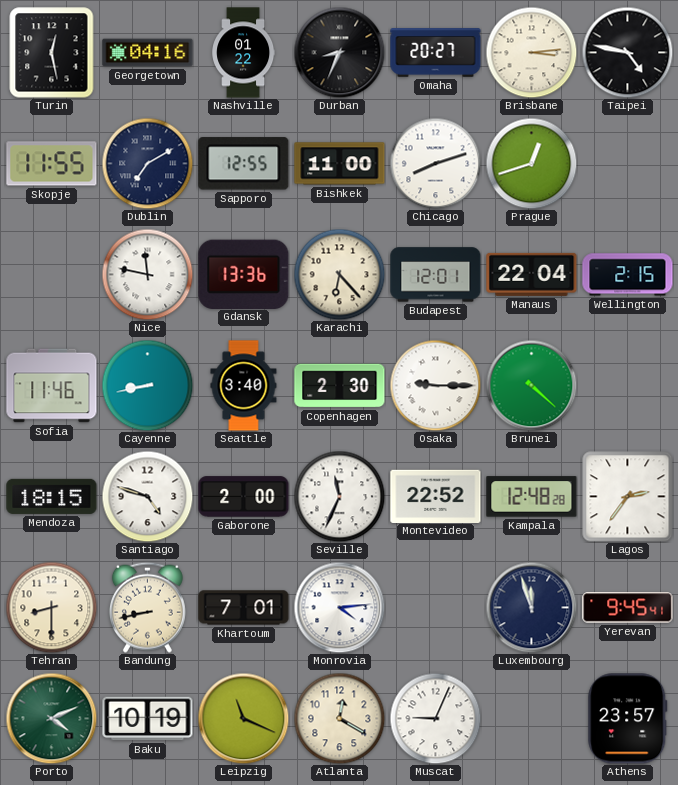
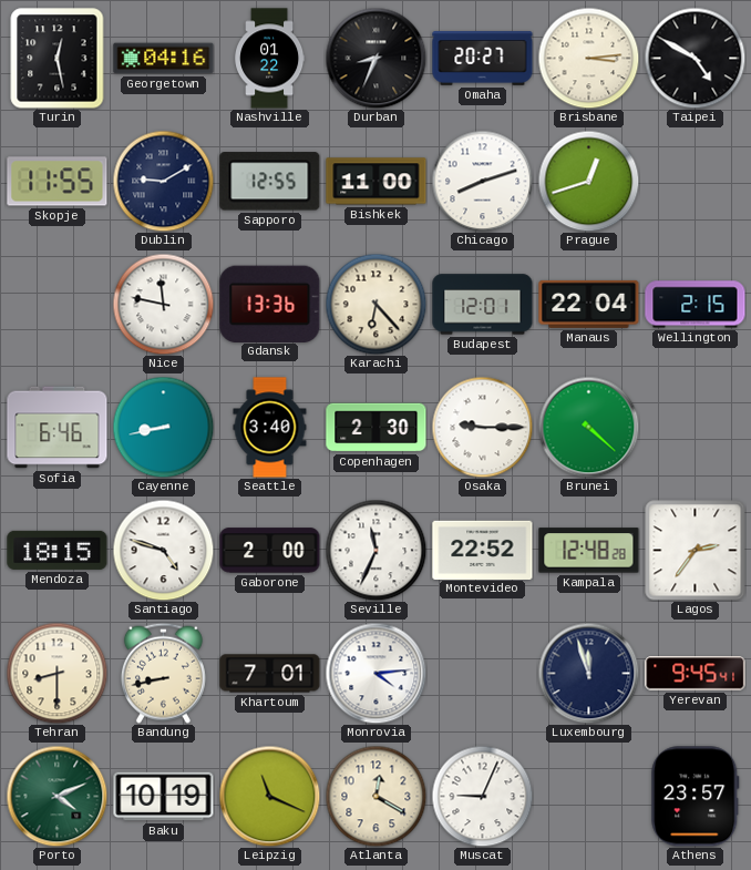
Taipei: 4:47 -> 4:50 (695, 58)
Dublin: 7:10 -> 9:10 (163, 181)
Sofia: 11:46 -> 6:46 (58, 428)
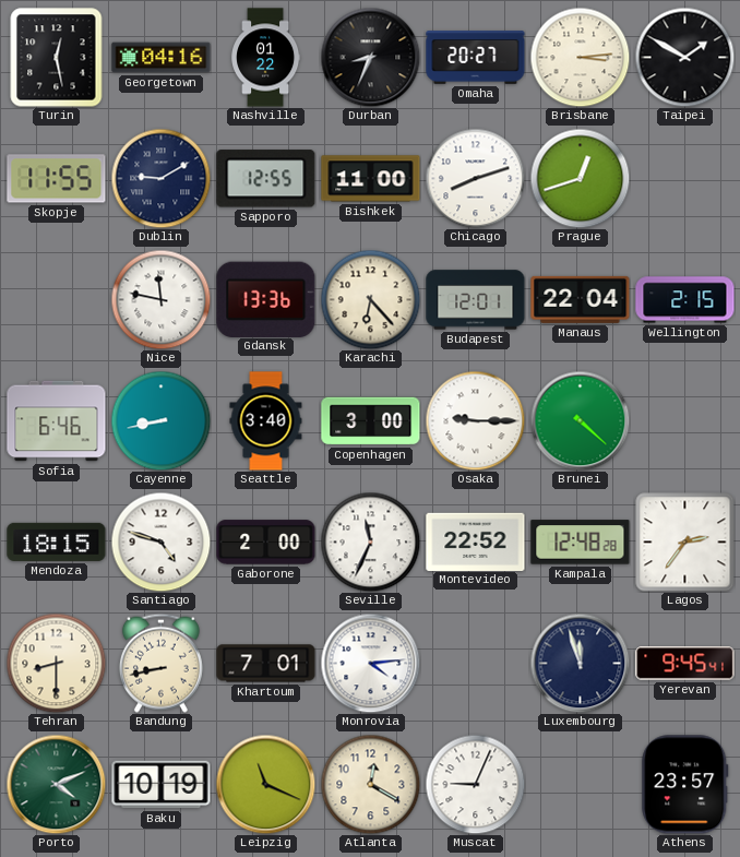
Taipei: 4:50 -> 1:50 (684, 57)
Copenhagen: 2:30 -> 3:00 (371, 421)
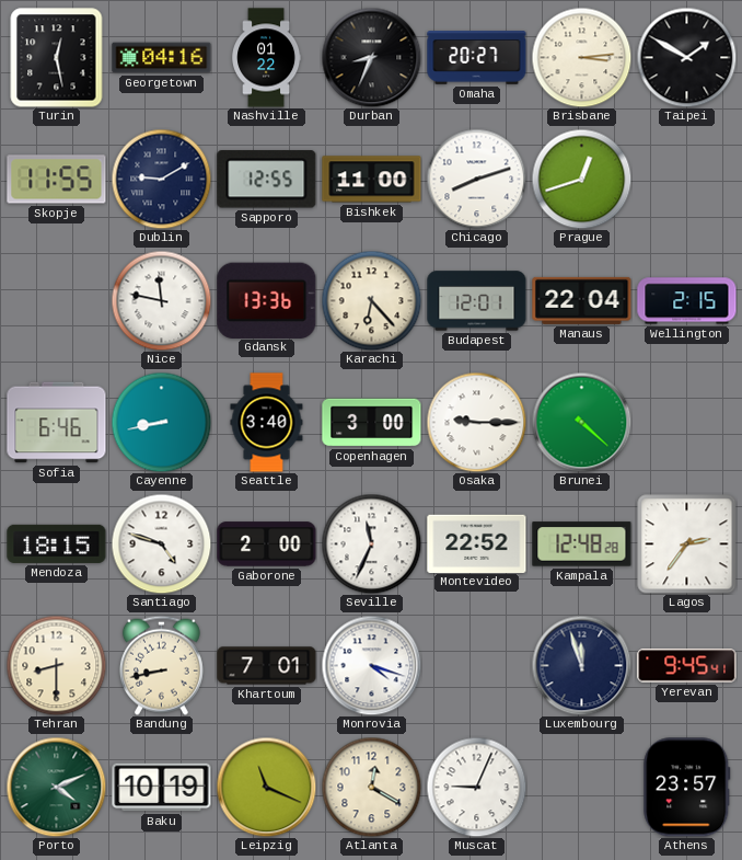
Monrovia: 4:14 -> 4:18 (371, 665)
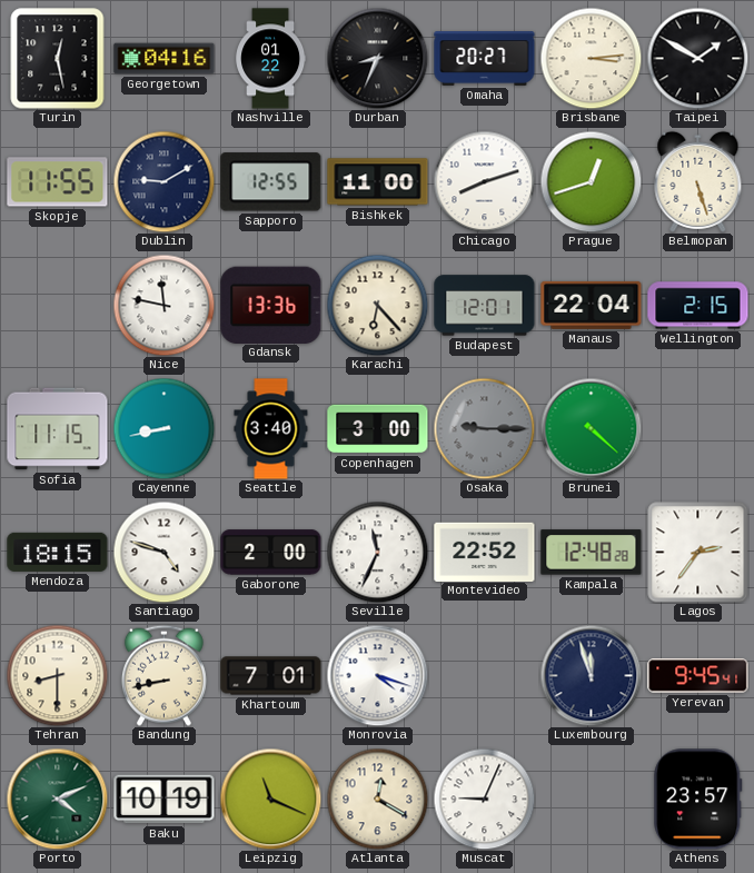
Belmopan: none -> 5:27 (698, 181)
Sofia: 6:46 -> 11:15 (58, 429)
Osaka dial: white -> grey (484, 428)
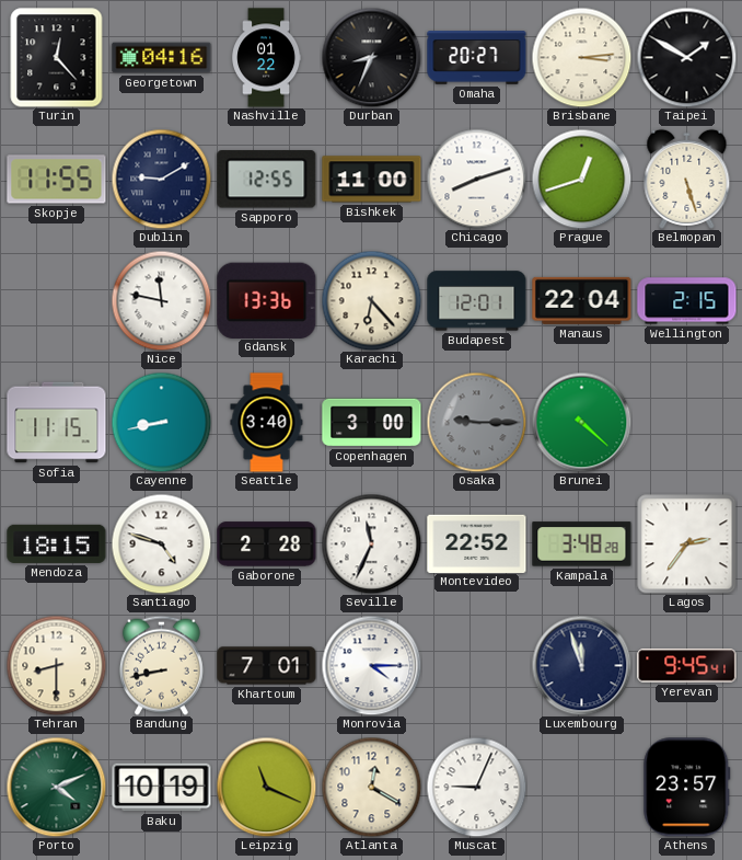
Turin: 12:28 -> 12:23 (57, 58)
Gaborone: 2:00 -> 2:28 (267, 544)
Kampala: 12:48 -> 3:48 (582, 544)
Monrovia: 4:18 -> 4:15 (371, 665)
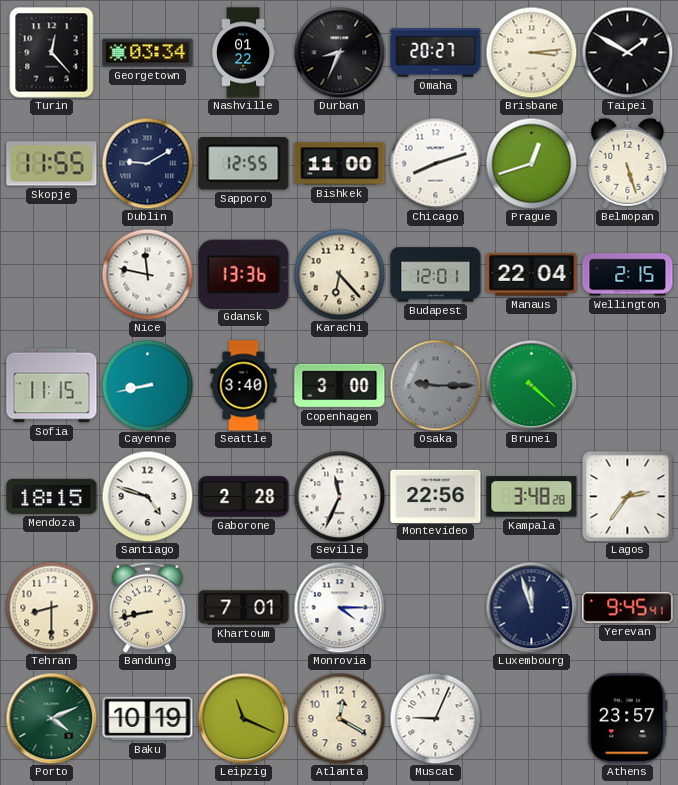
Georgetown: 04:16 -> 03:34 (148, 53)
Montevideo: 22:52 -> 22:56 (436, 496)
